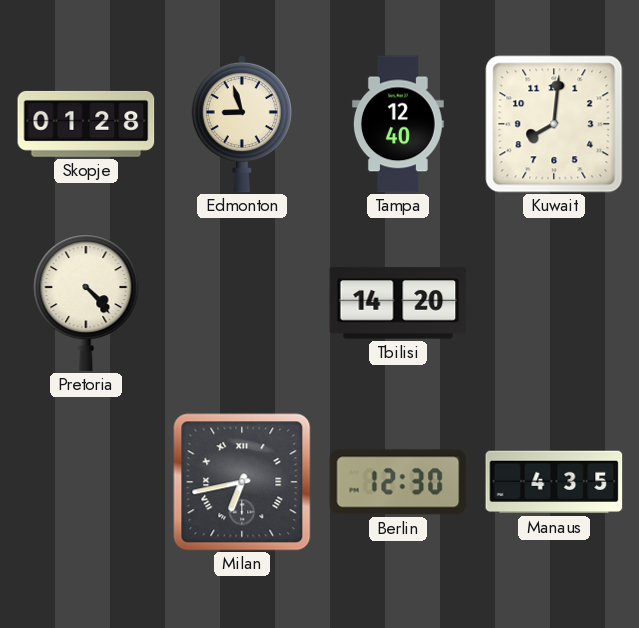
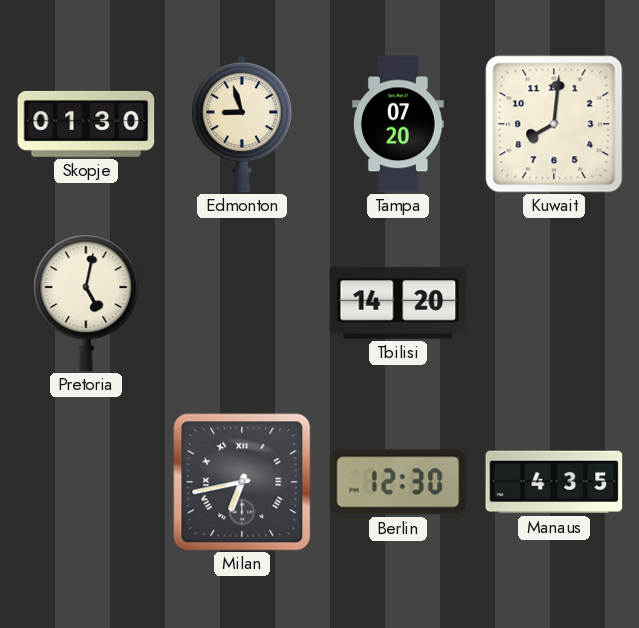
Skopje: 01:28 -> 01:30 (86, 124)
Tampa: 12:40 -> 07:20 (398, 124)
Pretoria: 4:23 -> 5:02 (86, 303)
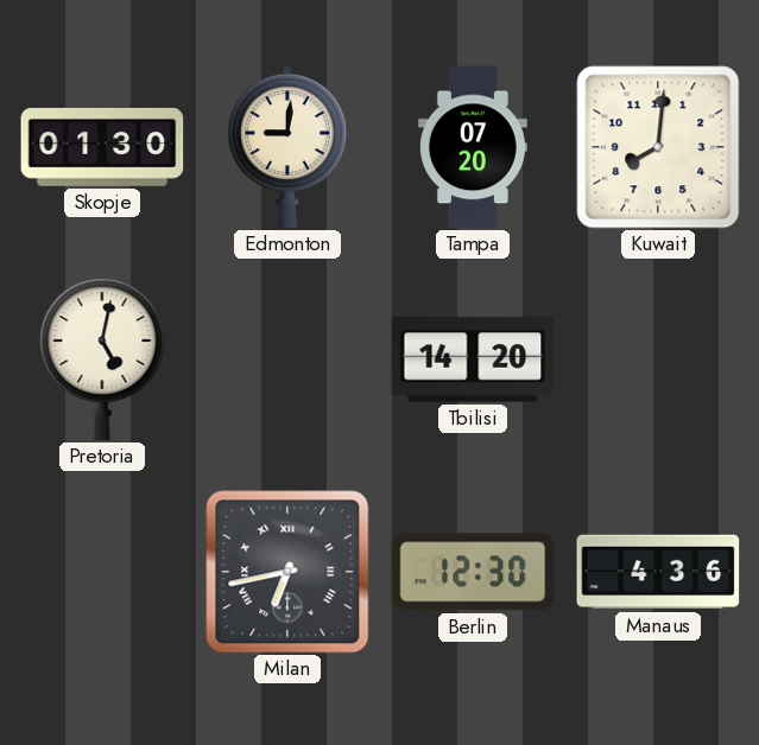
Edmonton: 8:57 -> 9:01 (287, 147)
Manaus: 4:35 -> 4:36 (658, 572)
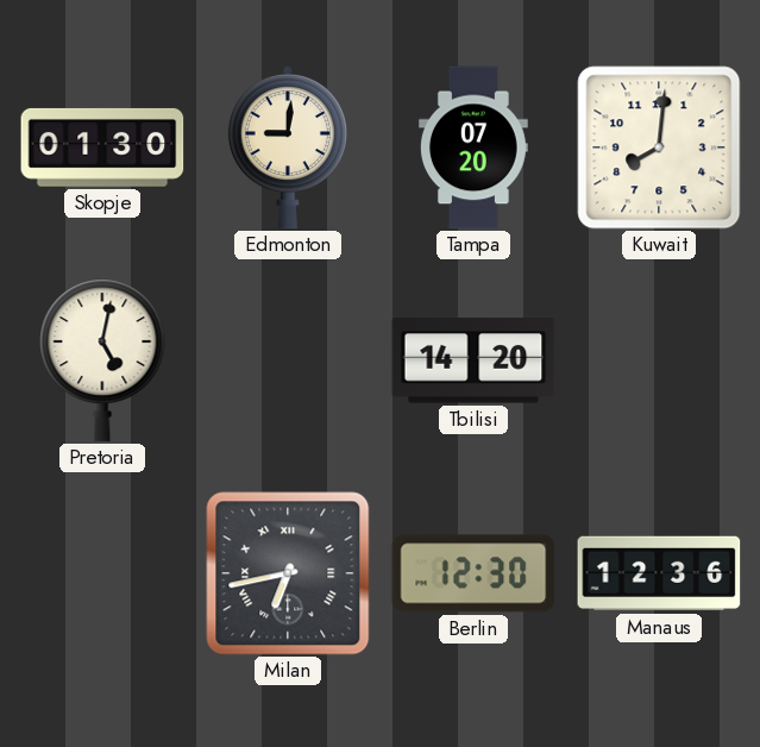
Manaus: 4:36 -> 12:36 (659, 573)
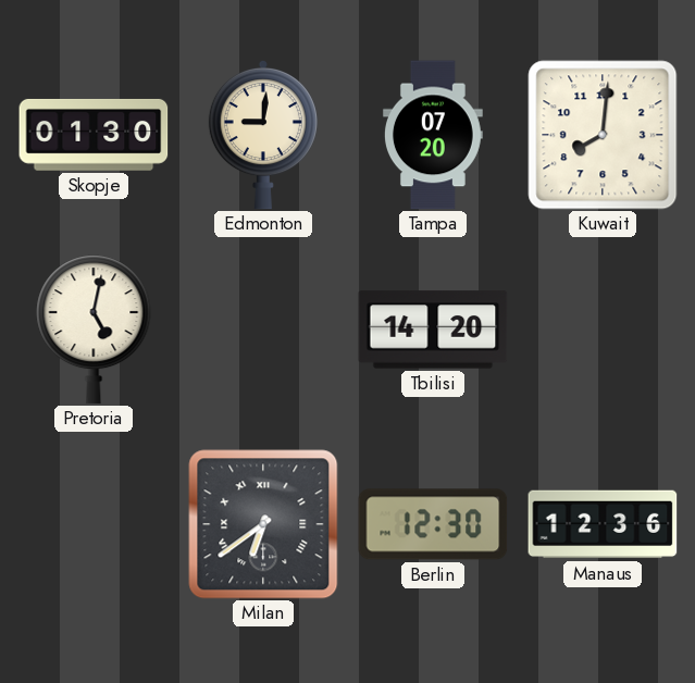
Milan: 6:43 -> 6:39 (263, 524)
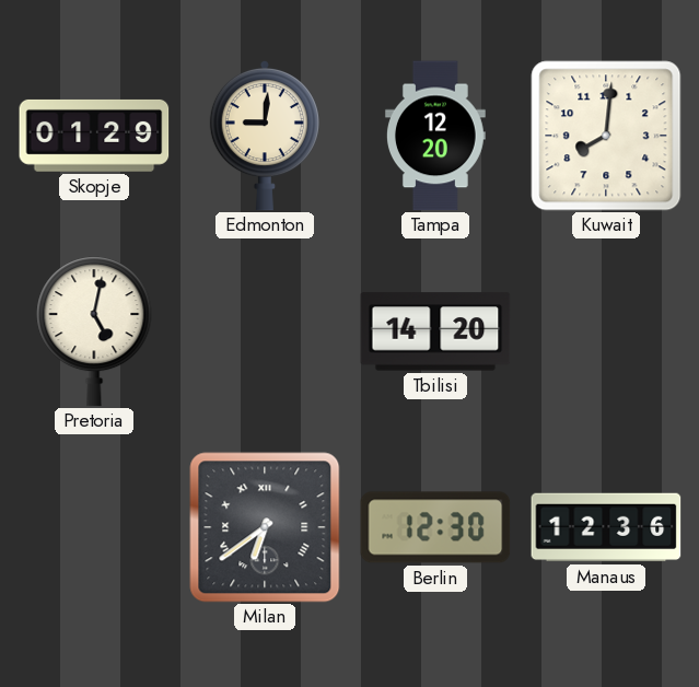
Skopje: 01:30 -> 01:29 (94, 136)
Tampa: 07:20 -> 12:20 (435, 136)
